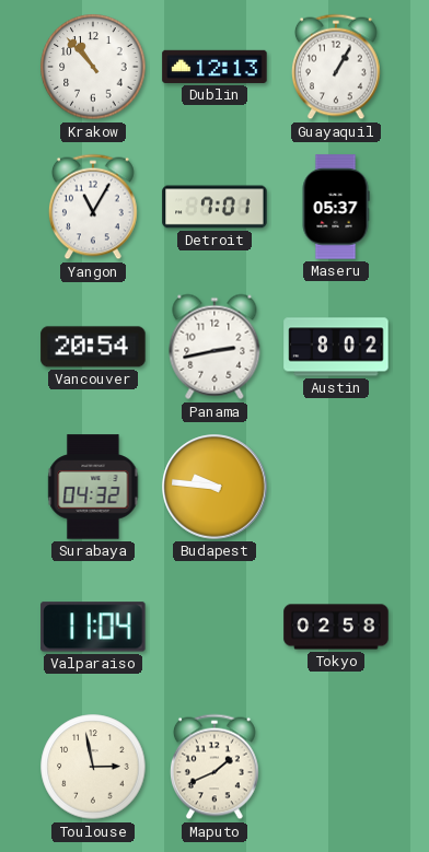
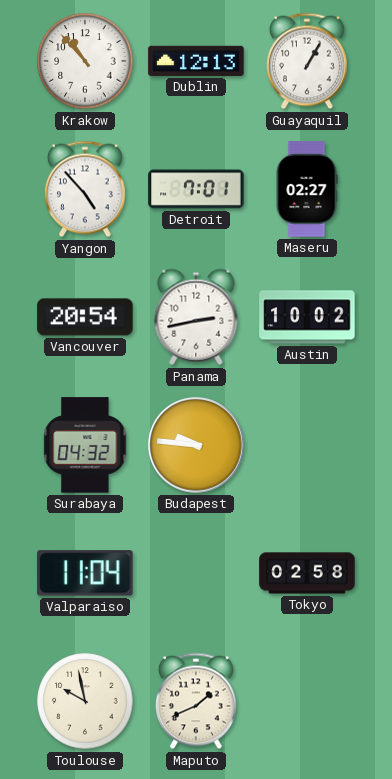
Yangon: 11:05 -> 4:53 (85, 189)
Maseru: 05:37 -> 02:27 (307, 189)
Austin: 8:02 -> 10:02 (307, 317)
Toulouse: 2:58 -> 9:58 (85, 701)
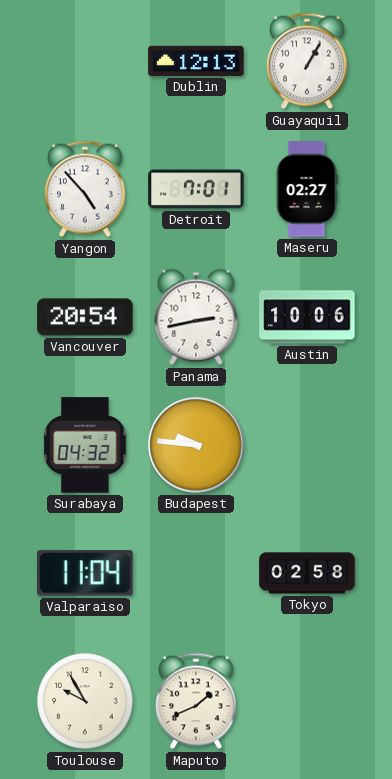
Krakow: 10:53 -> none (85, 61)
Austin: 10:02 -> 10:06 (307, 317)
Toulouse: 9:58 -> 9:55 (85, 701)
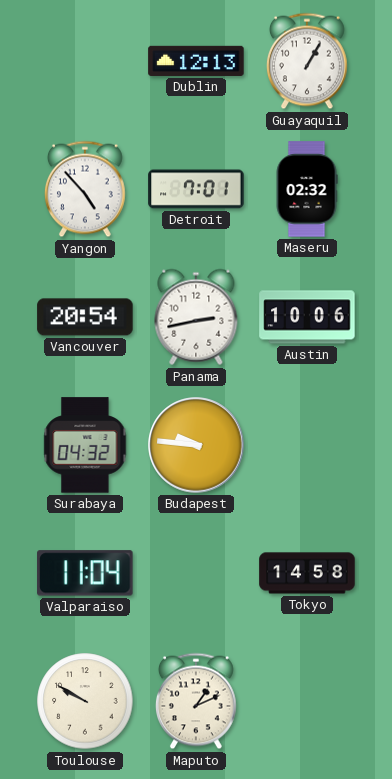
Maseru: 02:27 -> 02:32 (307, 189)
Tokyo: 02:58 -> 14:58 (307, 573)
Toulouse: 9:55 -> 9:50 (85, 701)
Maputo: 1:41 -> 1:11 (196, 701)
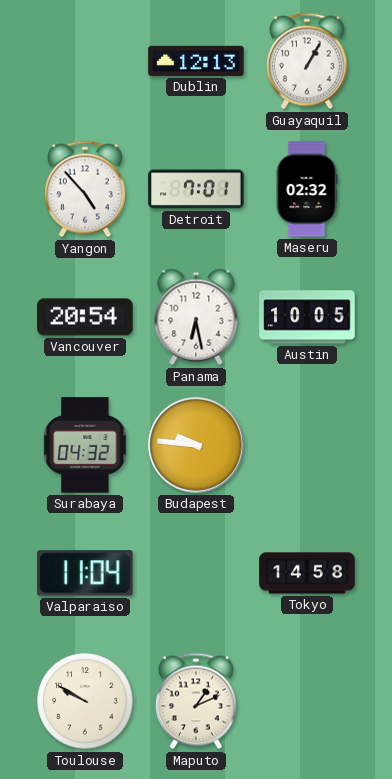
Panama: 2:43 -> 6:28 (196, 317)
Austin: 10:06 -> 10:05 (307, 317)
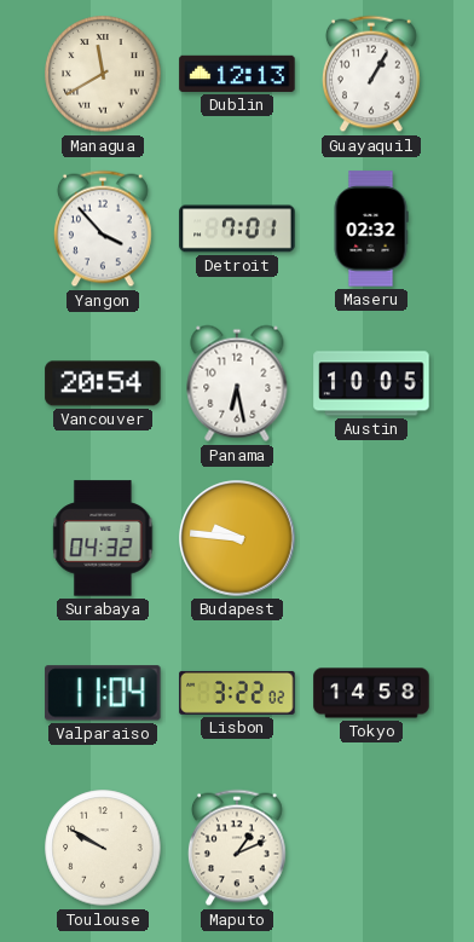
Managua: none -> 11:40 (103, 74)
Yangon: 4:53 -> 3:53 (103, 229)
Lisbon: none -> 3:22 (237, 693)
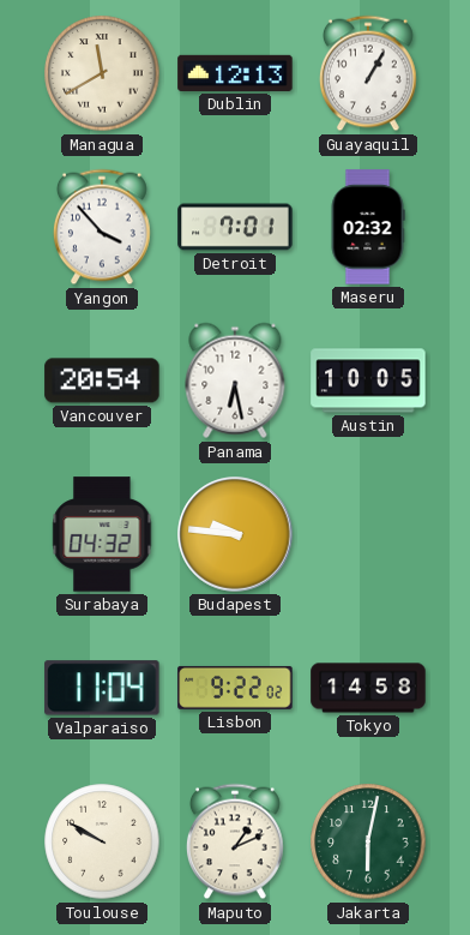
Lisbon: 3:22 -> 9:22 (235, 688)
Jakarta: none -> 6:02 (368, 841)
